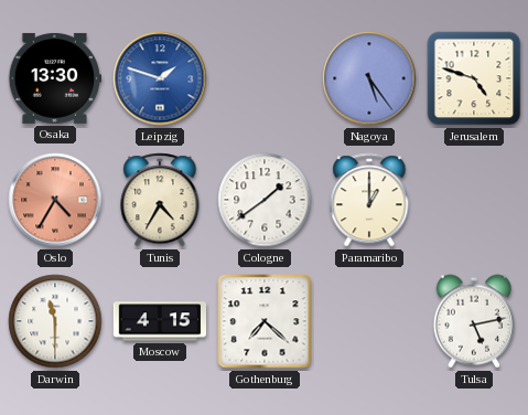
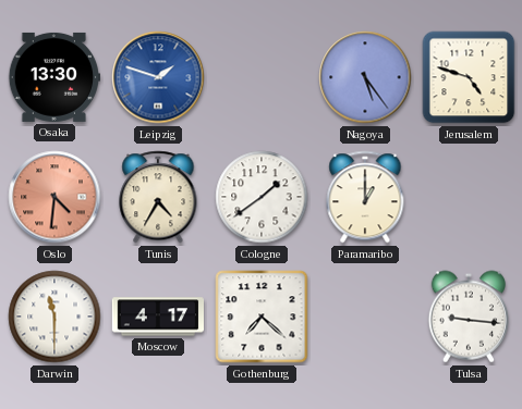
Oslo: 4:35 -> 4:31 (54, 197)
Moscow: 4:15 -> 4:17 (157, 317)
Tulsa: 5:13 -> 9:16 (469, 317)
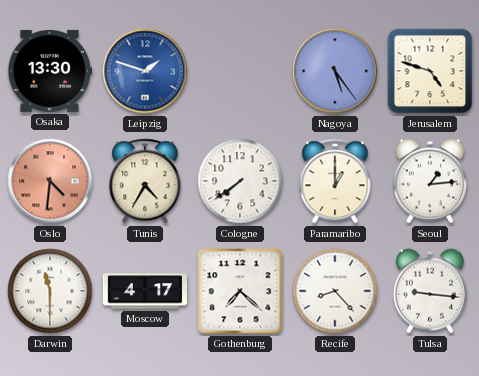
Cologne: 1:39 -> 7:39 (240, 181)
Seoul: none -> 1:14 (430, 181)
Recife: none -> 8:23 (335, 291)
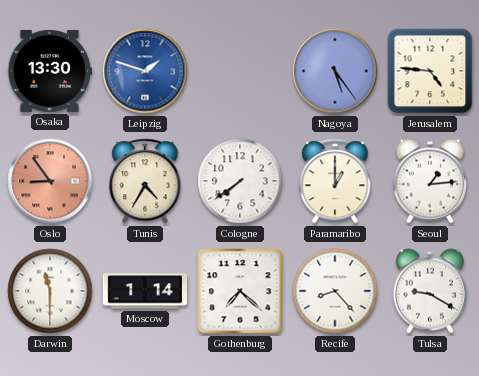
Jerusalem: 4:48 -> 4:46 (430, 71)
Oslo: 4:31 -> 8:54 (50, 181)
Moscow: 4:17 -> 1:14 (144, 291)
Tulsa: 9:16 -> 9:20 (430, 291)
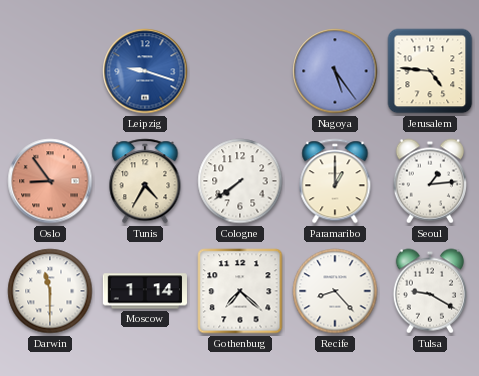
Osaka: 13:30 -> none (49, 71)
Leipzig: 1:48 -> 9:18 (145, 71)
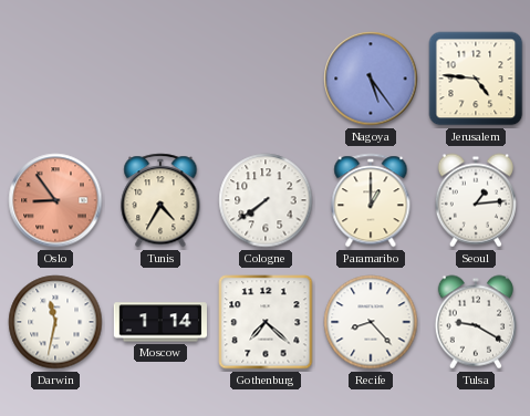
Leipzig: 9:18 -> none (145, 71)
Darwin: 11:30 -> 11:32 (55, 322)
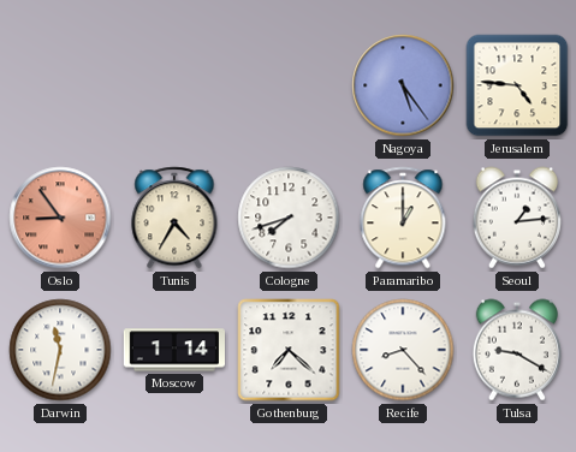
Cologne: 7:39 -> 7:42 (289, 218)
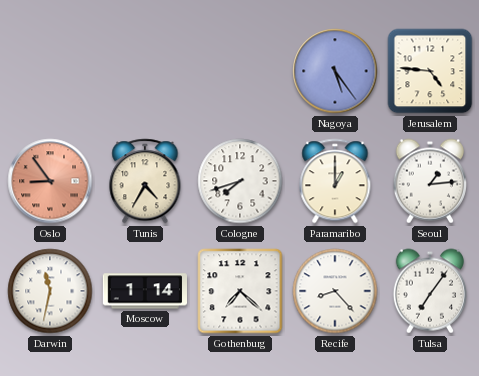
Tulsa: 9:20 -> 7:06 (430, 291)
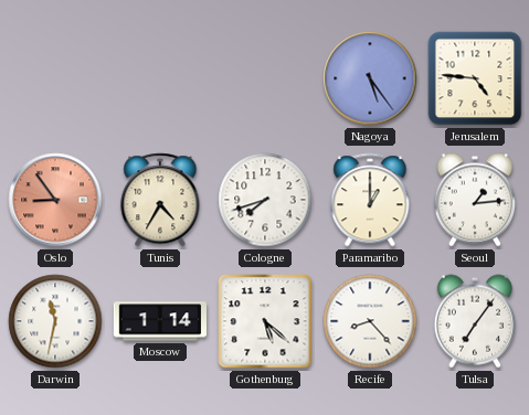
Gothenburg: 7:22 -> 5:22 (265, 321)
